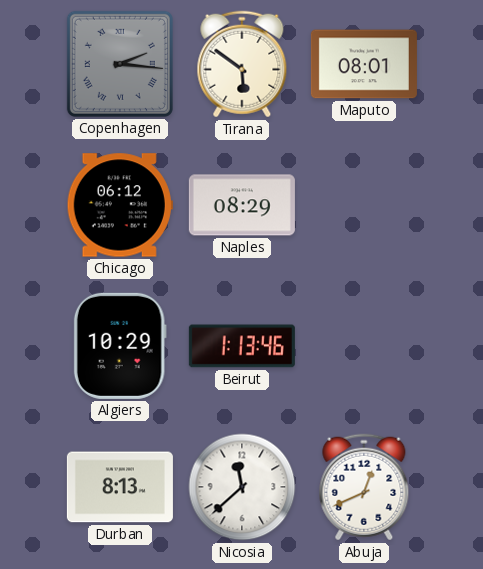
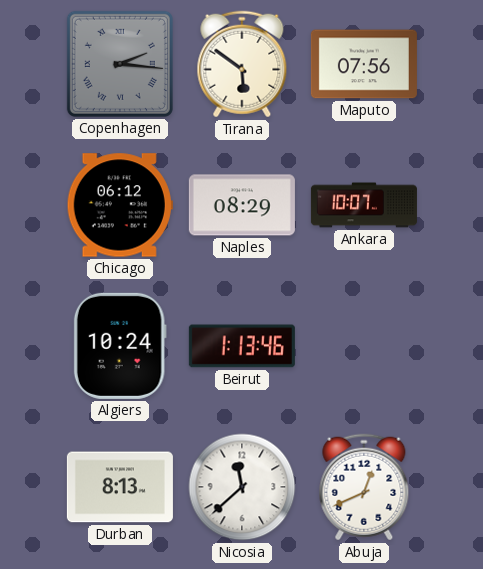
Maputo: 08:01 -> 07:56 (364, 64)
Ankara: none -> 10:07 (364, 205)
Algiers: 10:29 -> 10:24 (120, 346)
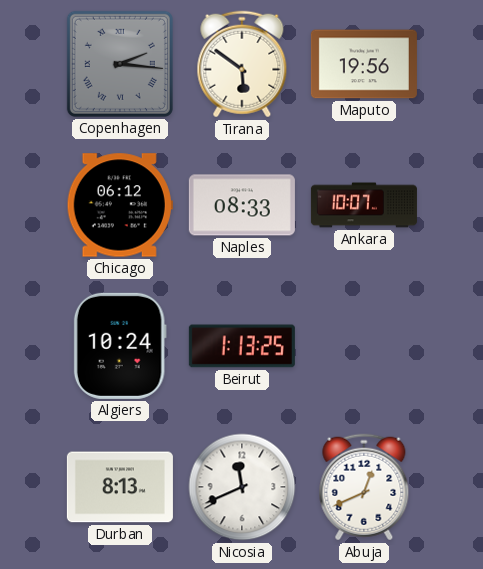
Maputo: 07:56 -> 19:56 (364, 64)
Naples: 08:29 -> 08:33 (242, 205)
Beirut: 1:13:46 -> 1:13:25 (242, 346)
Nicosia: 11:38 -> 11:41 (242, 487)
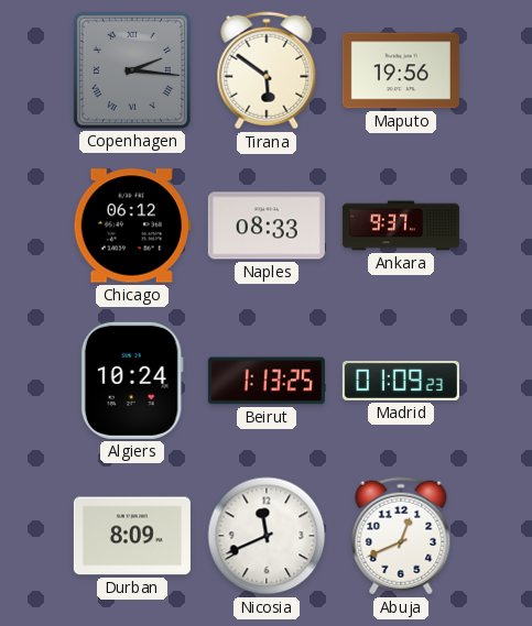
Ankara: 10:07 -> 9:37 (401, 226)
Madrid: none -> 01:09 (401, 381)
Durban: 8:13 -> 8:09 (132, 536)
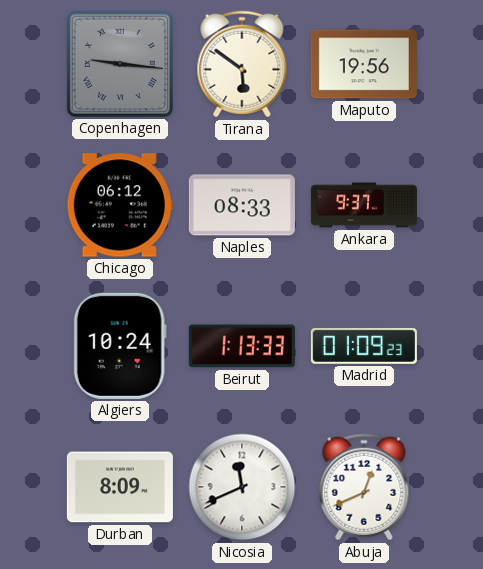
Copenhagen: 2:16 -> 9:16 (120, 64)
Beirut: 1:13:25 -> 1:13:33 (242, 346)
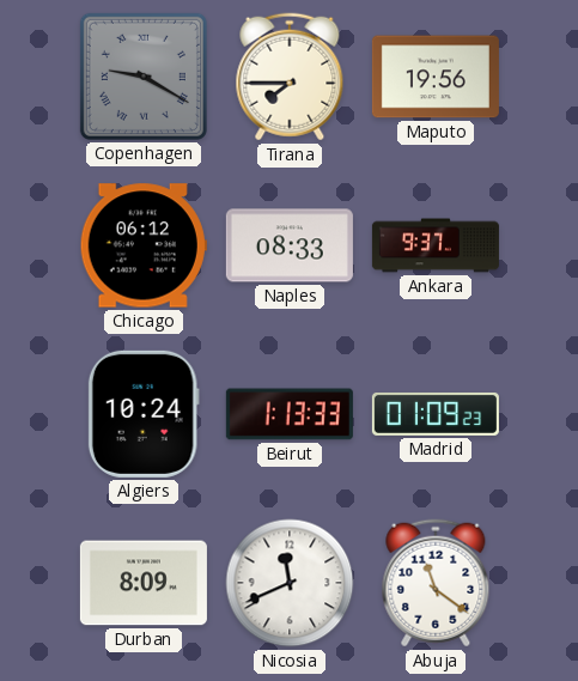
Copenhagen: 9:16 -> 9:20 (144, 77)
Tirana: 5:51 -> 7:45 (290, 77)
Abuja: 12:41 -> 11:21 (436, 583)
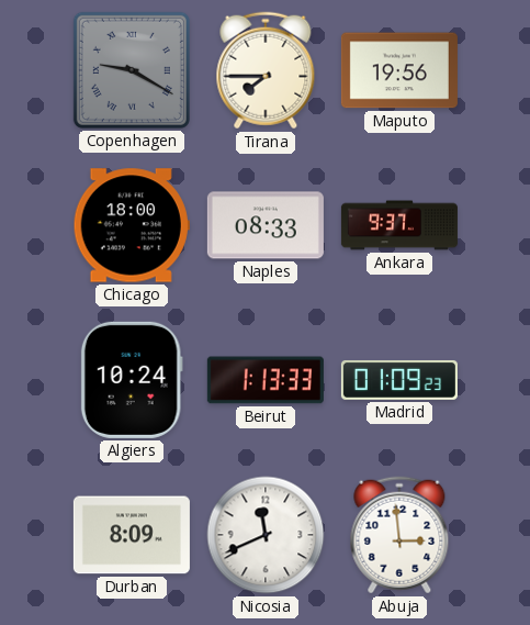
Chicago: 06:12 -> 18:00 (132, 225)
Abuja: 11:21 -> 2:59 (399, 535)
